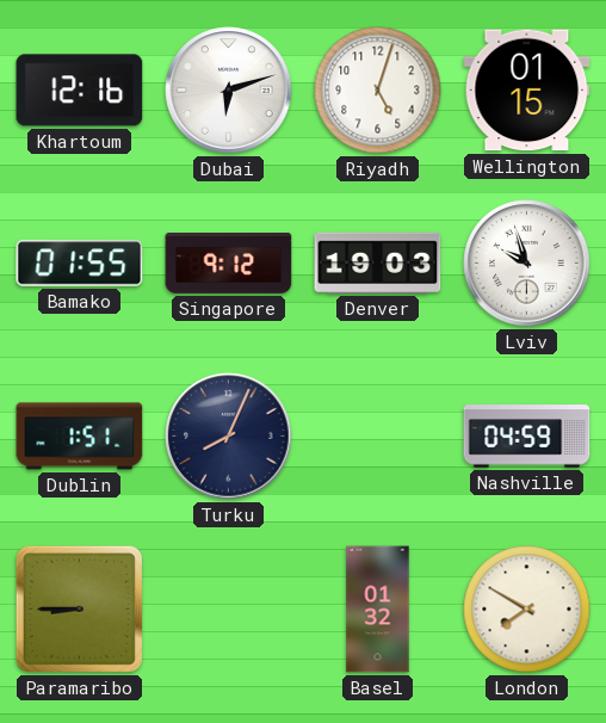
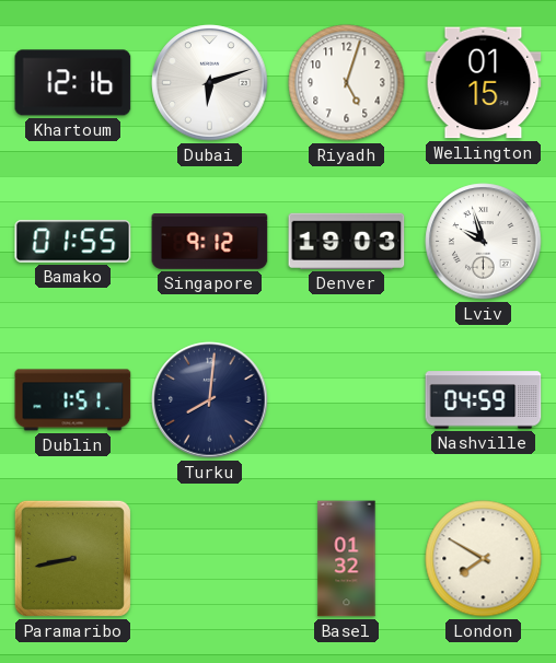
Turku: 8:04 -> 8:01 (210, 400)
Paramaribo: 8:45 -> 8:43 (72, 558)
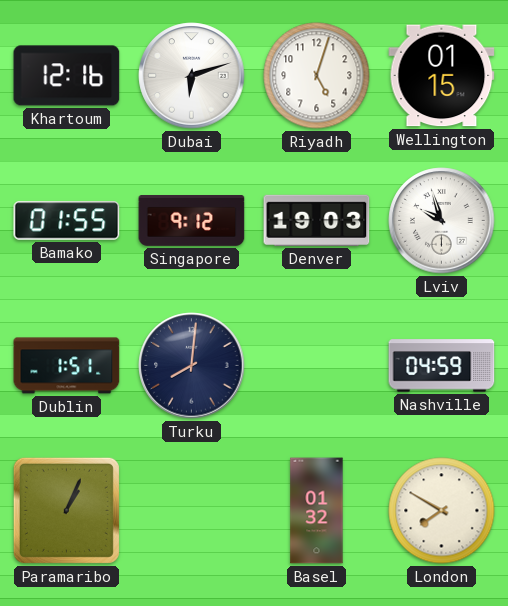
Paramaribo: 8:43 -> 1:04 (66, 510)
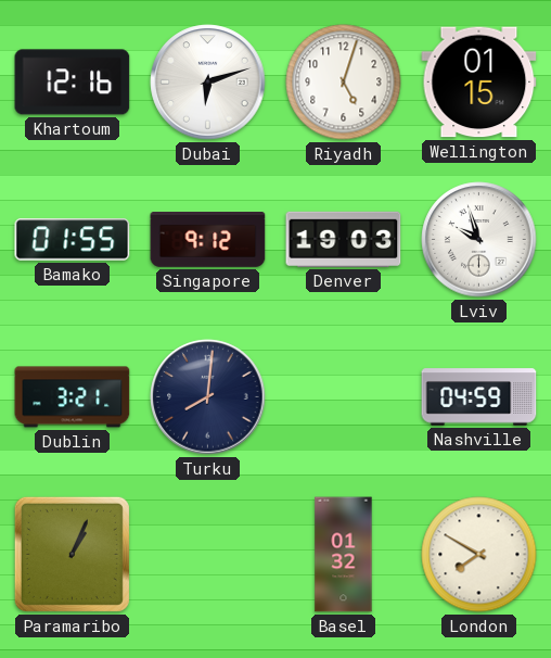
Dublin: 1:51 -> 3:21 (73, 397)
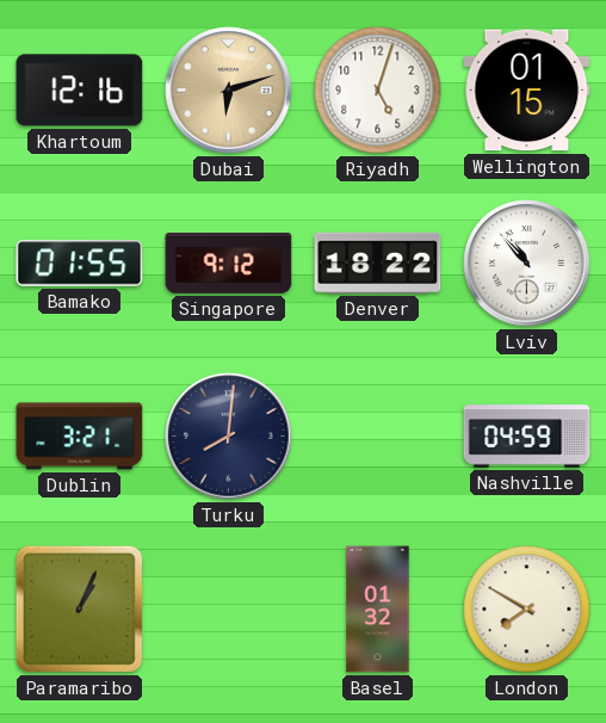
Dubai dial: white -> champagne (229, 91)
Denver: 19:03 -> 18:22 (378, 262)
Lviv: 9:57 -> 10:53 (527, 264)
